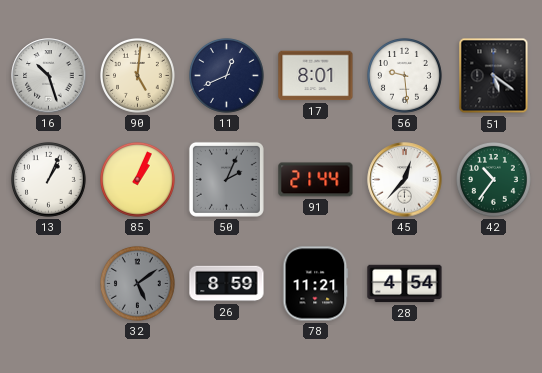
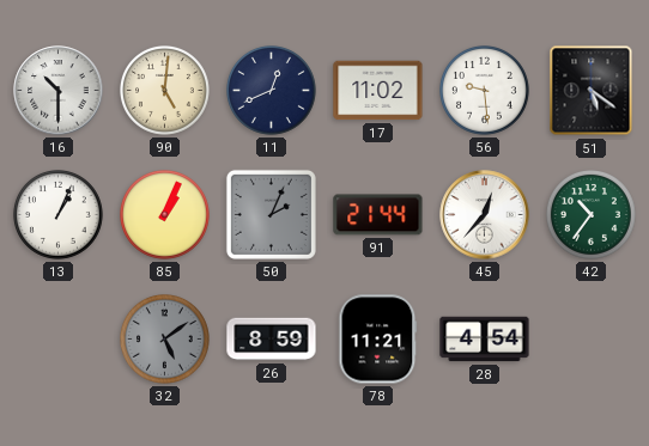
16: 10:27 -> 10:30 (59, 91)
17: 8:01 -> 11:02 (378, 91)
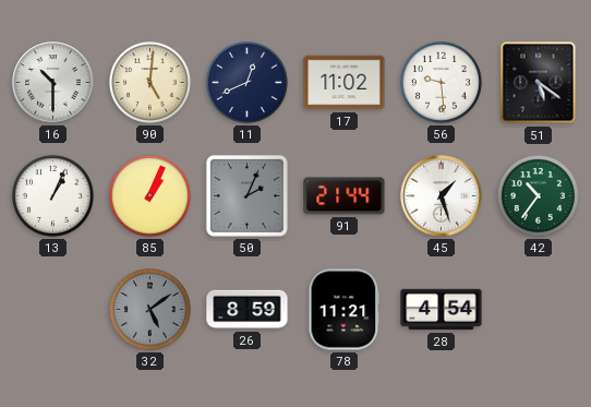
45: 12:37 -> 1:27 (442, 196)
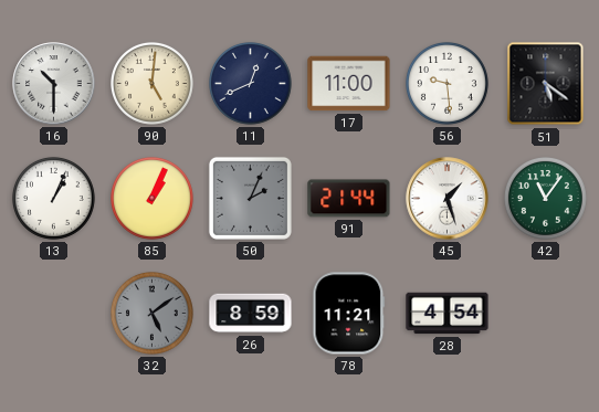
17: 11:02 -> 11:00 (349, 84)
42: 10:36 -> 11:06 (546, 199)
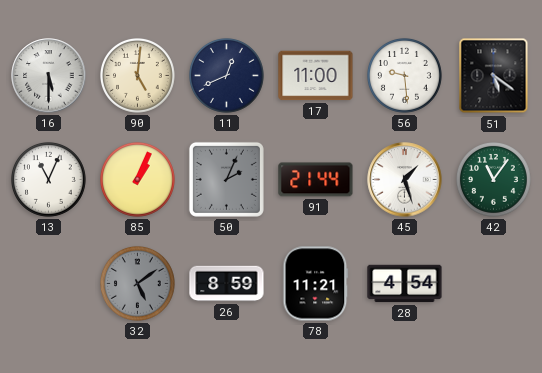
16: 10:30 -> 5:30 (49, 76)
13: 1:04 -> 11:04 (49, 180)
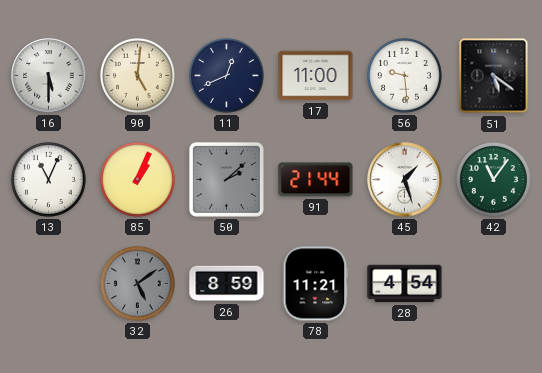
50: 2:04 -> 2:08 (226, 179)
